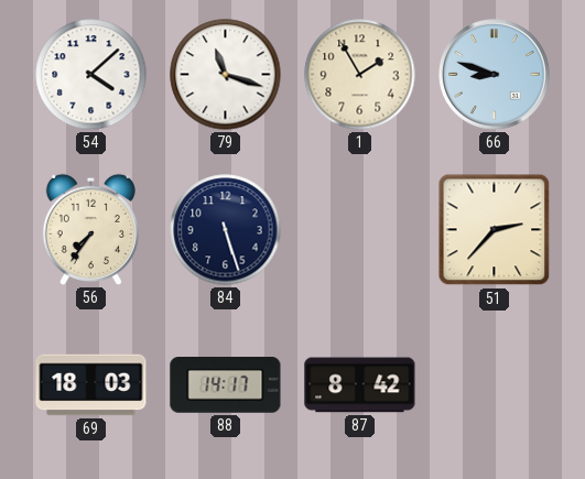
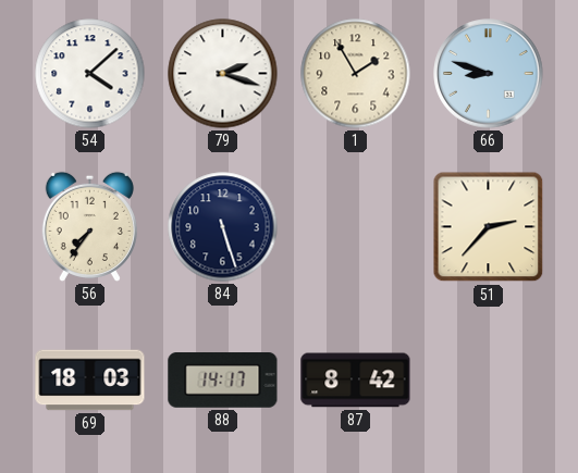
79: 11:18 -> 2:18 (223, 74)
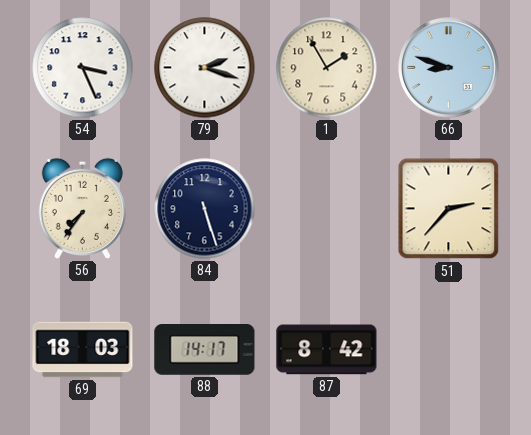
54: 4:08 -> 3:26 (83, 68)
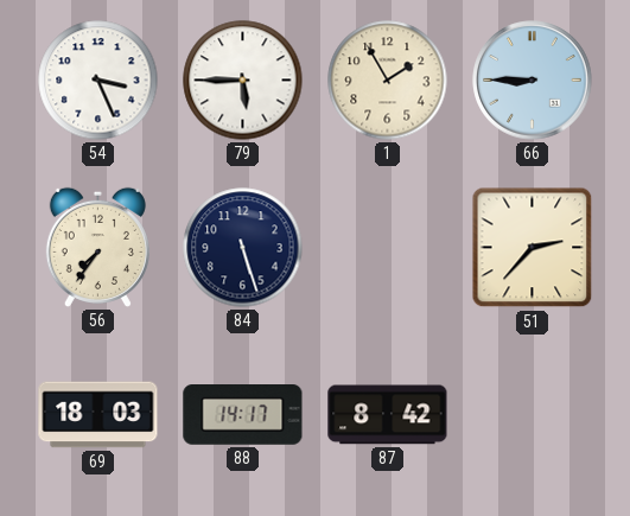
79: 2:18 -> 5:45 (243, 81)
66: 8:48 -> 8:45 (533, 81)
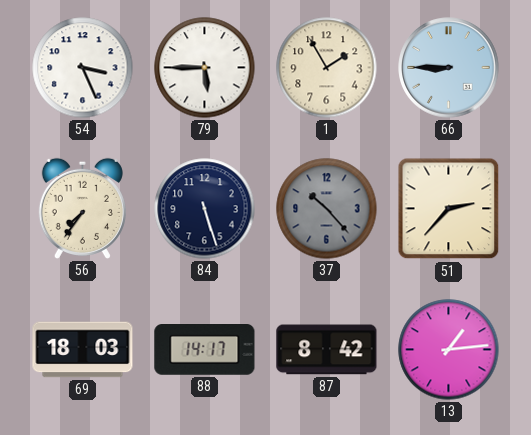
37: none -> 10:23 (327, 209)
13: none -> 1:14 (449, 350)
